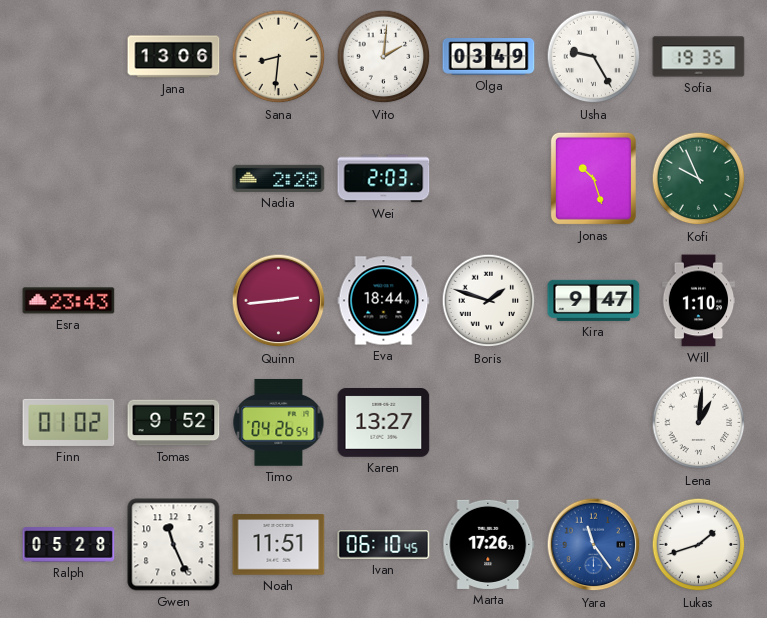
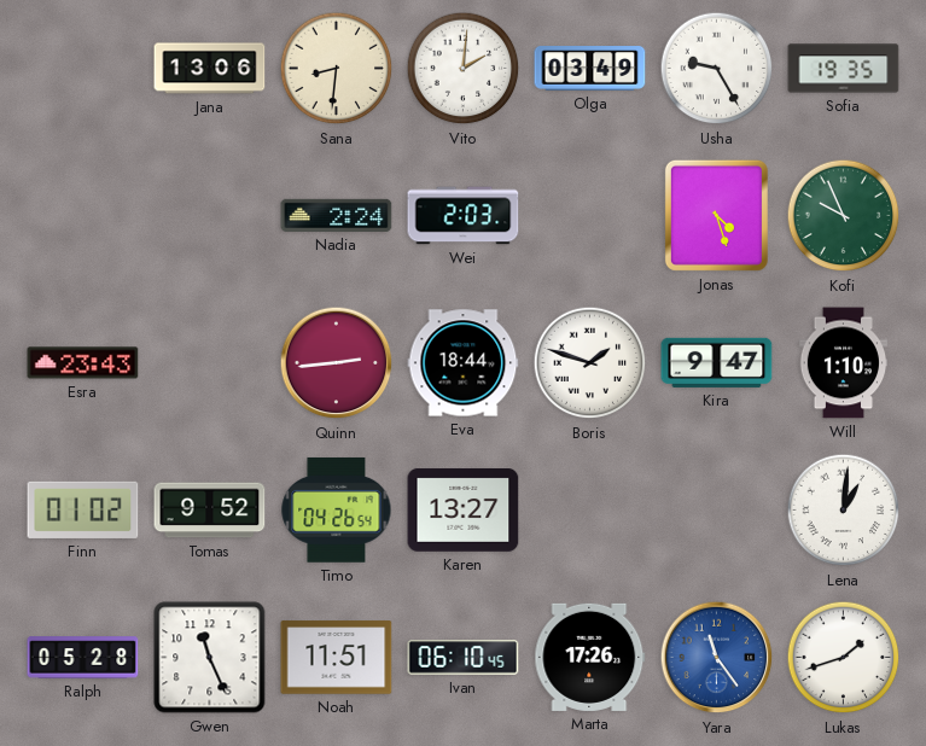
Nadia: 2:28 -> 2:24 (337, 215)
Jonas: 10:27 -> 4:27 (716, 215)
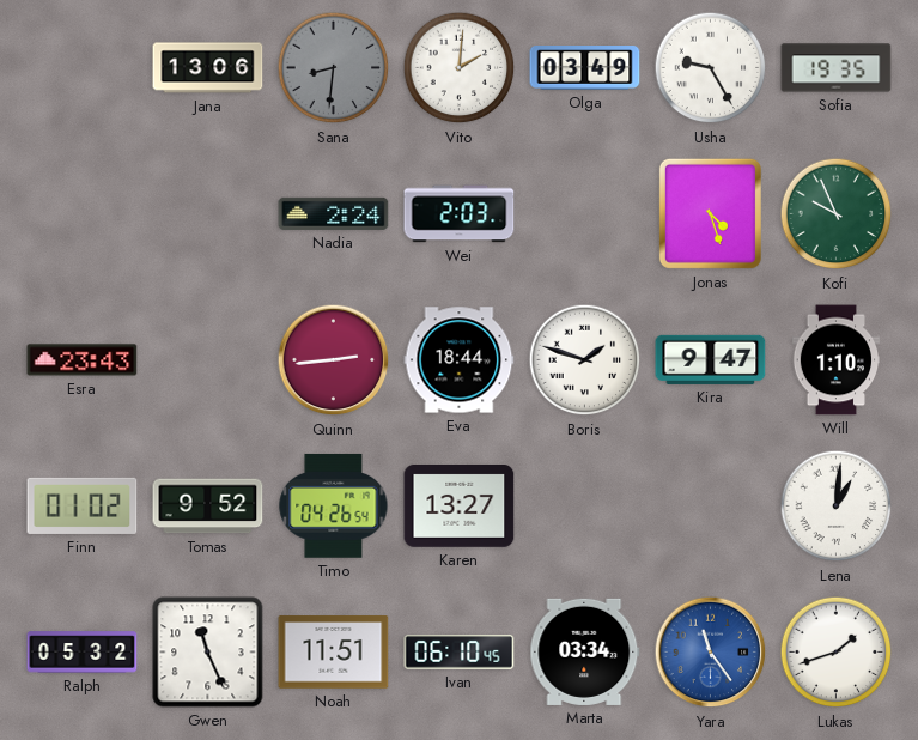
Sana dial: cream -> grey (334, 68)
Ralph: 05:28 -> 05:32 (83, 653)
Marta: 17:26 -> 03:34 (585, 651)
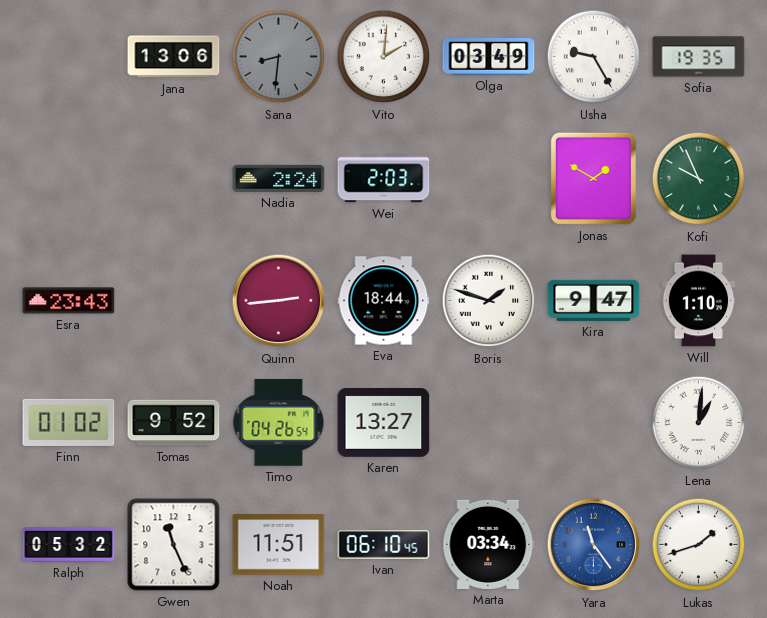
Jonas: 4:27 -> 1:50 (593, 178)
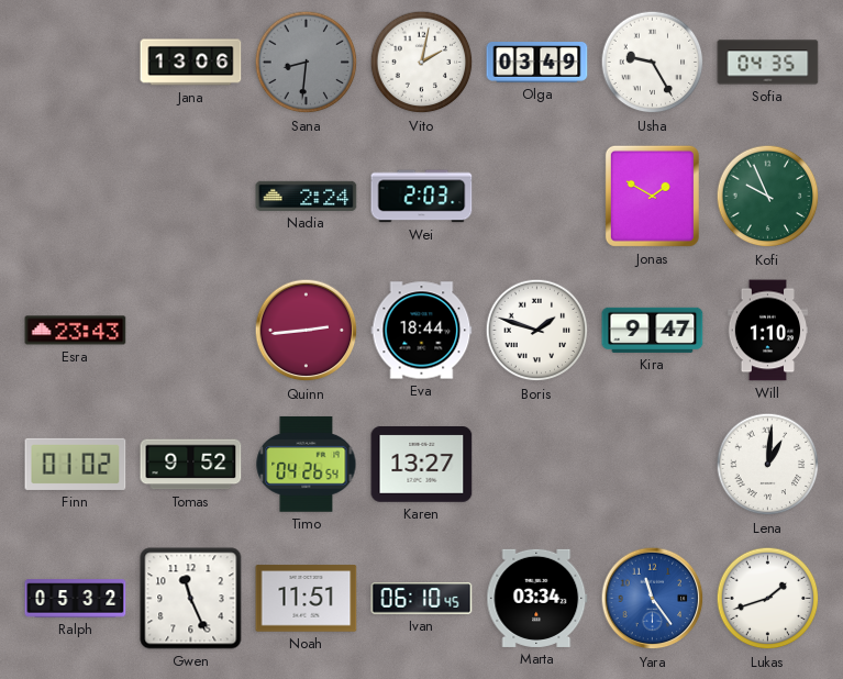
Vito: 2:01 -> 2:02 (422, 63)
Sofia: 19:35 -> 04:35 (768, 63)
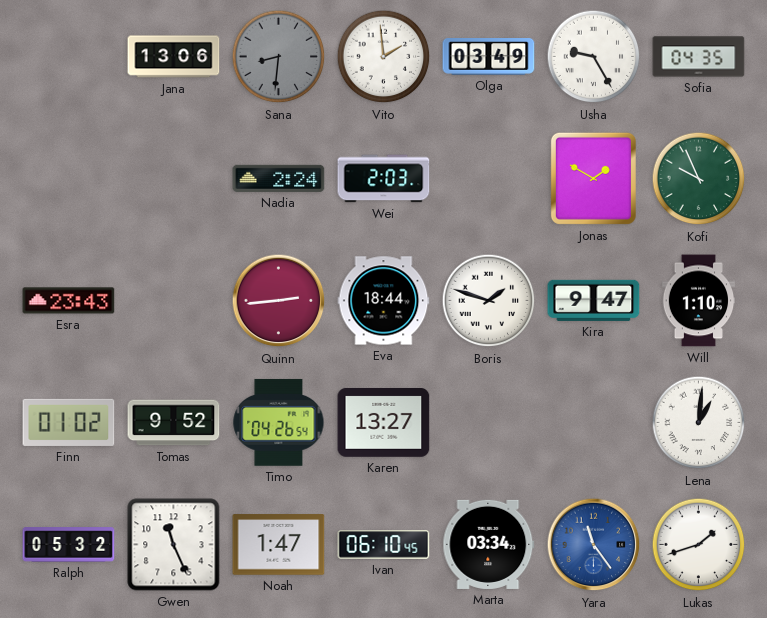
Vito: 2:02 -> 1:59 (384, 57)
Noah: 11:51 -> 1:47 (279, 545)
